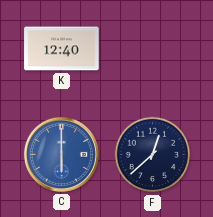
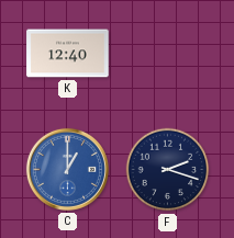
C: 6:00 -> 1:00 (67, 169)
F: 12:38 -> 2:18 (168, 170)
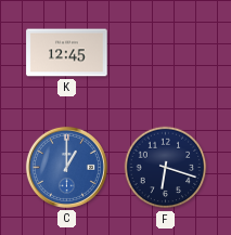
K: 12:40 -> 12:45 (67, 53)
F: 2:18 -> 6:18 (166, 168)
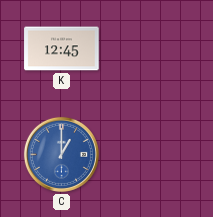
F: 6:18 -> none (166, 168)
